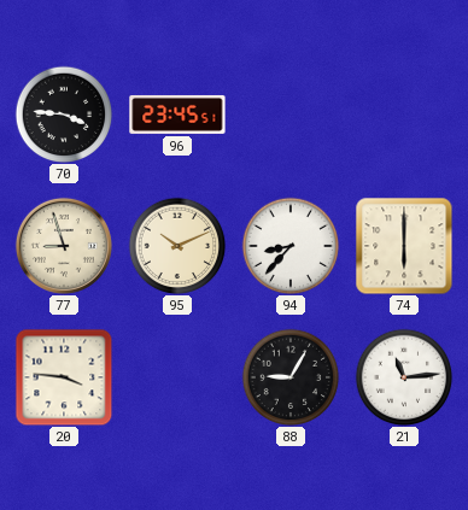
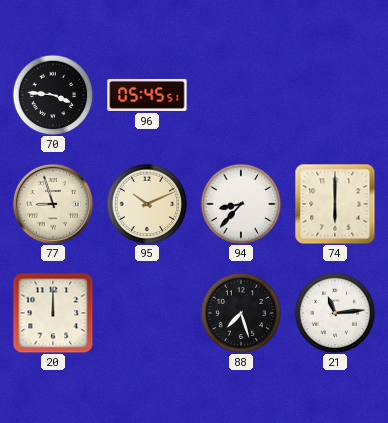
96: 23:45 -> 05:45 (147, 95)
20: 3:46 -> 12:00 (53, 313)
88: 9:05 -> 7:27 (241, 313)
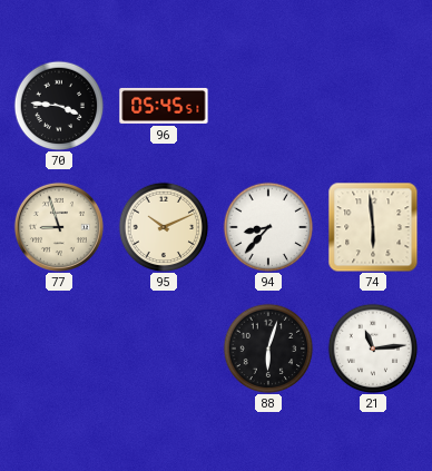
74: 6:00 -> 5:59 (373, 227)
20: 12:00 -> none (53, 313)
88: 7:27 -> 6:03 (268, 349)
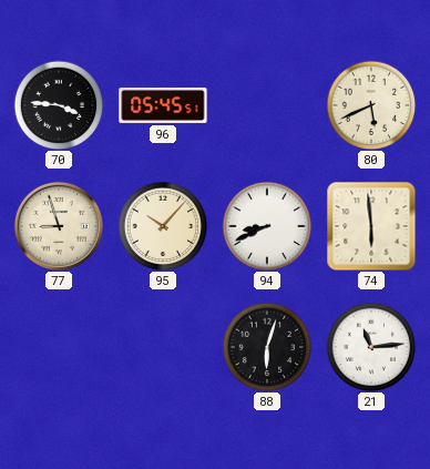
80: none -> 5:41 (371, 105)
95: 10:11 -> 10:07 (163, 226)
94: 8:37 -> 8:41 (267, 226)
